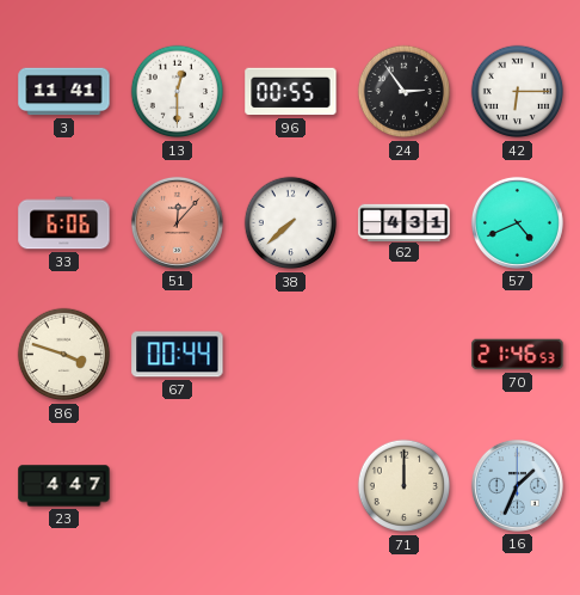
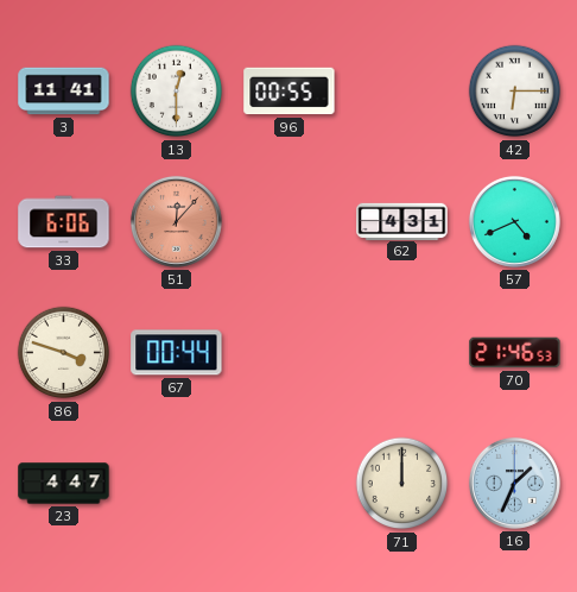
24: 2:54 -> none (405, 92)
38: 7:38 -> none (291, 223)
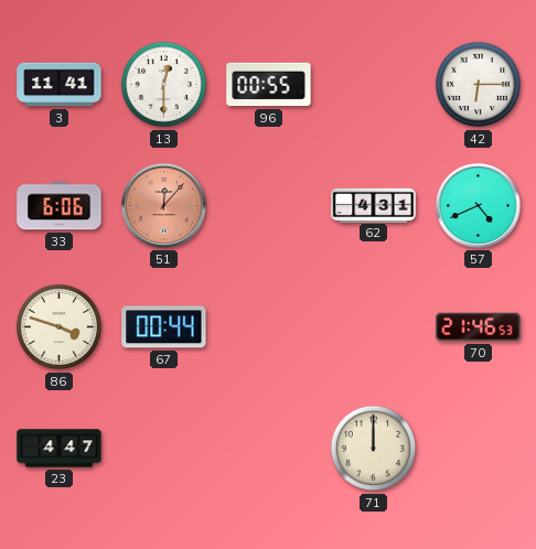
16: 1:34 -> none (514, 483)
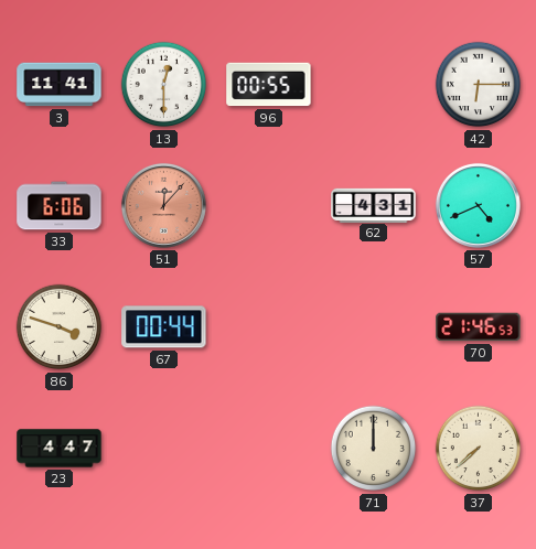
37: none -> 7:38 (479, 449)
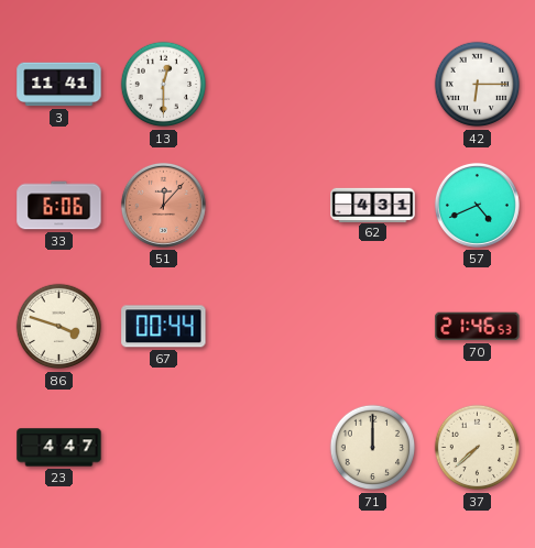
96: 00:55 -> none (269, 85)
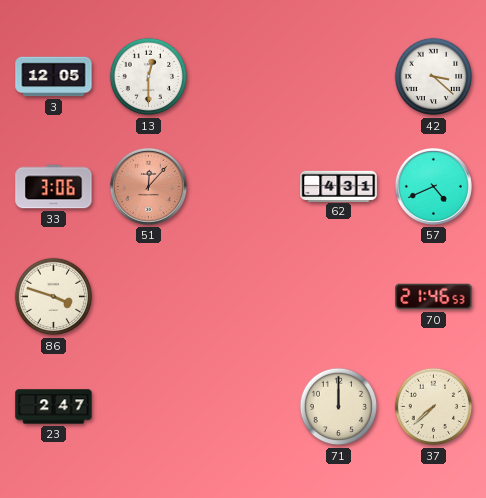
3: 11:41 -> 12:05 (54, 77)
42: 6:15 -> 3:22 (434, 77)
33: 6:06 -> 3:06 (54, 187)
67: 00:44 -> none (164, 327)
23: 4:47 -> 2:47 (54, 407)
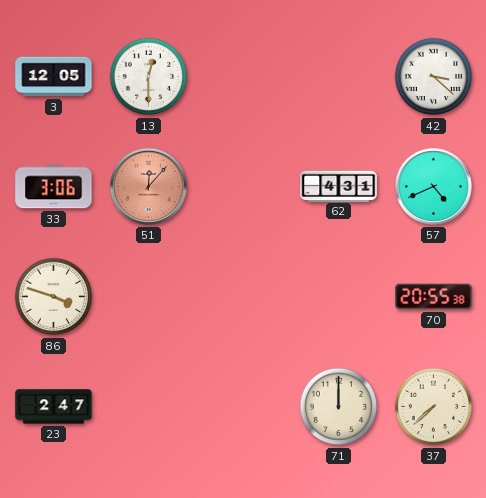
70: 21:46 -> 20:55 (434, 297)
